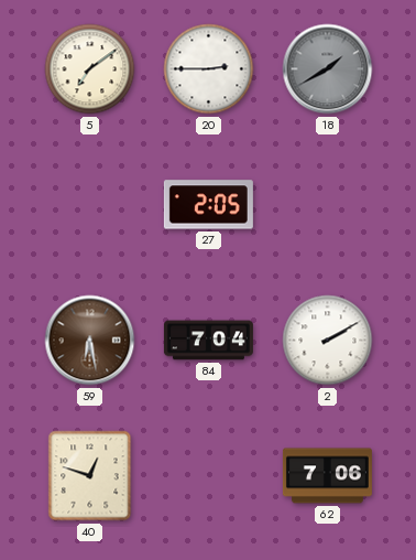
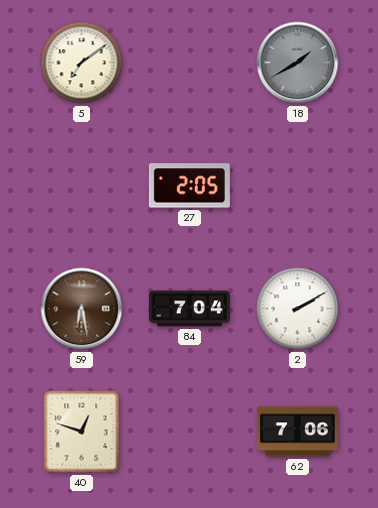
20: 2:45 -> none (209, 69)
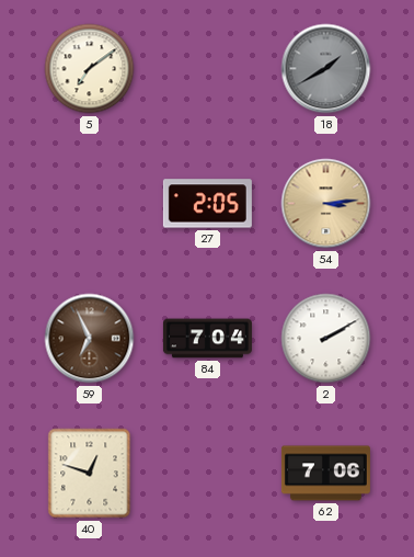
54: none -> 3:14 (326, 204)
59: 6:28 -> 6:56 (90, 339)
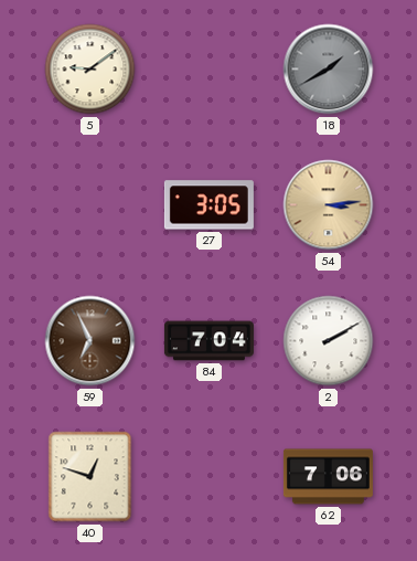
5: 7:09 -> 9:09 (90, 70)
27: 2:05 -> 3:05 (209, 205)
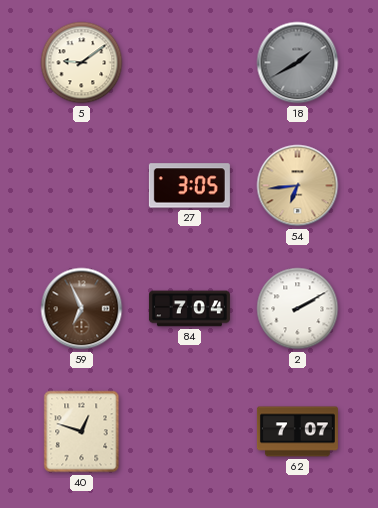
54: 3:14 -> 6:44 (298, 186)
62: 7:06 -> 7:07 (297, 432)
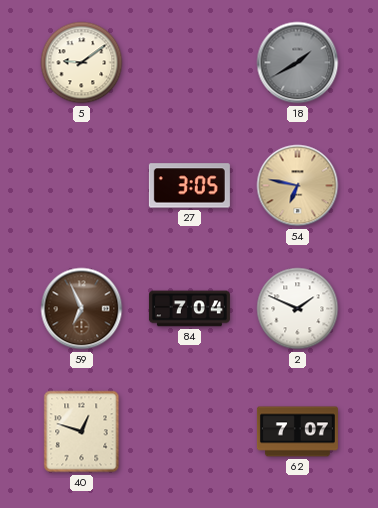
54: 6:44 -> 6:47 (298, 186)
2: 2:10 -> 1:49 (298, 309)
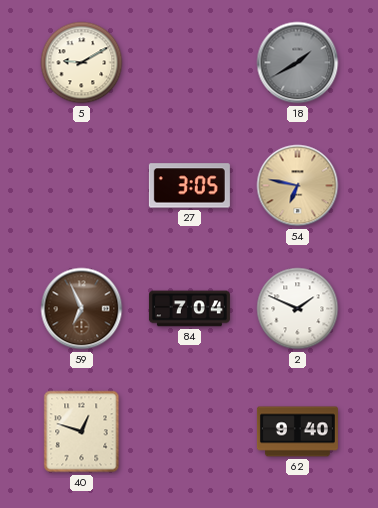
5: 9:09 -> 9:10 (82, 63)
62: 7:07 -> 9:40 (297, 432)
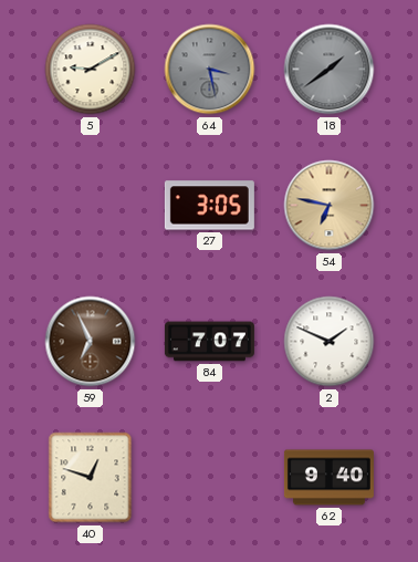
64: none -> 3:28 (210, 70)
18: 1:40 -> 1:39 (330, 70)
84: 7:04 -> 7:07 (209, 342)
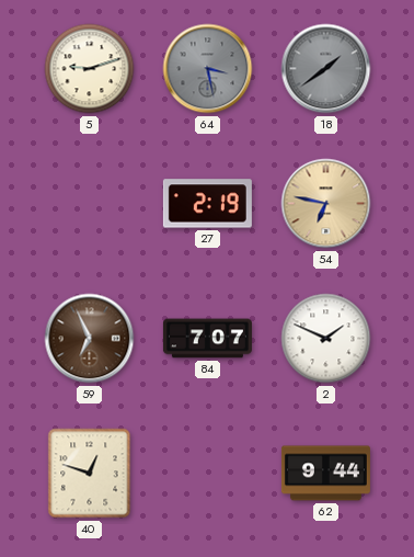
5: 9:10 -> 9:12 (90, 69)
27: 3:05 -> 2:19 (207, 204)
62: 9:40 -> 9:44 (325, 474)
